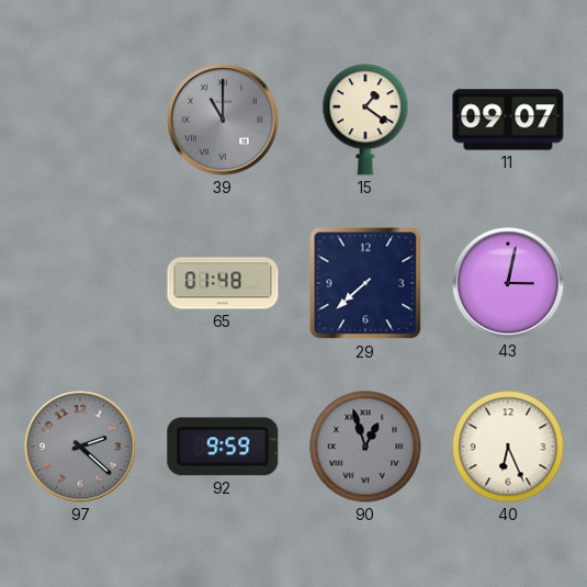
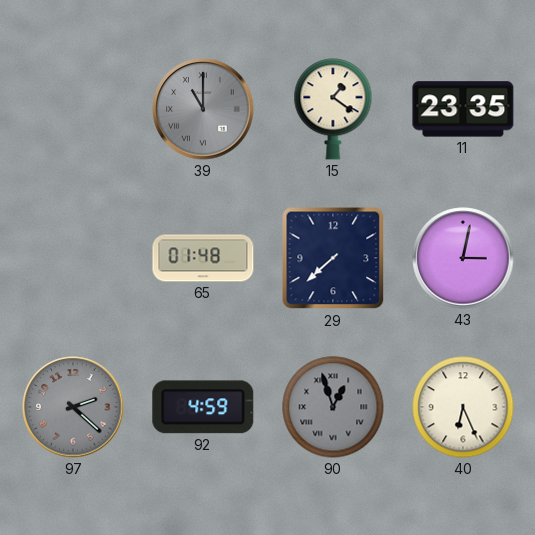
11: 09:07 -> 23:35 (463, 109)
92: 9:59 -> 4:59 (203, 407)
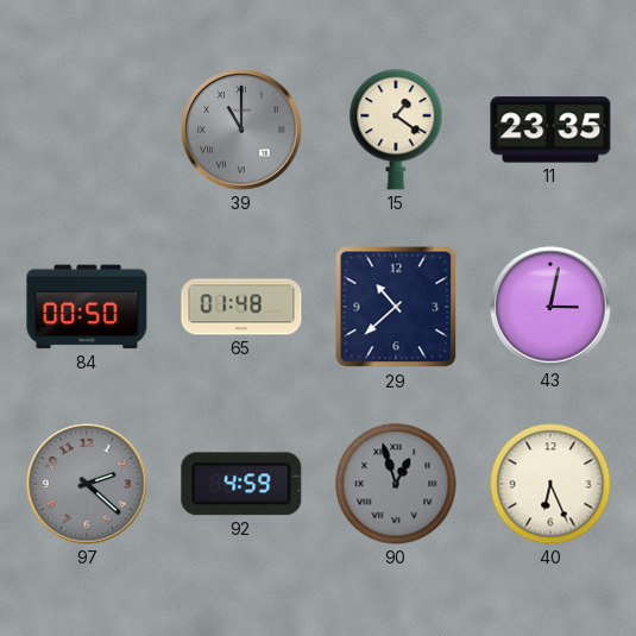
84: none -> 00:50 (87, 307)
29: 7:38 -> 10:38 (396, 307)
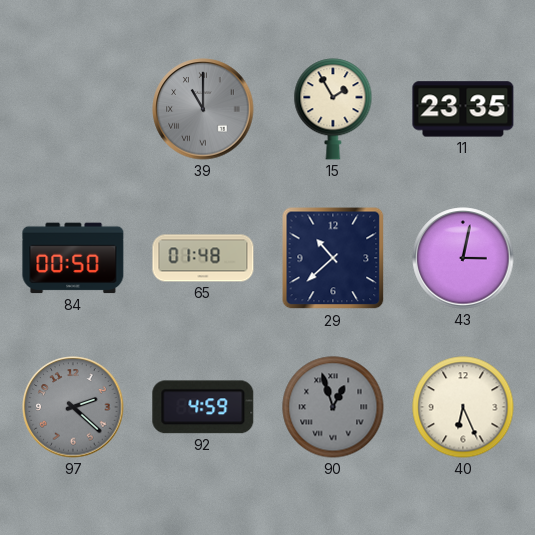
15: 1:21 -> 1:55 (333, 109)
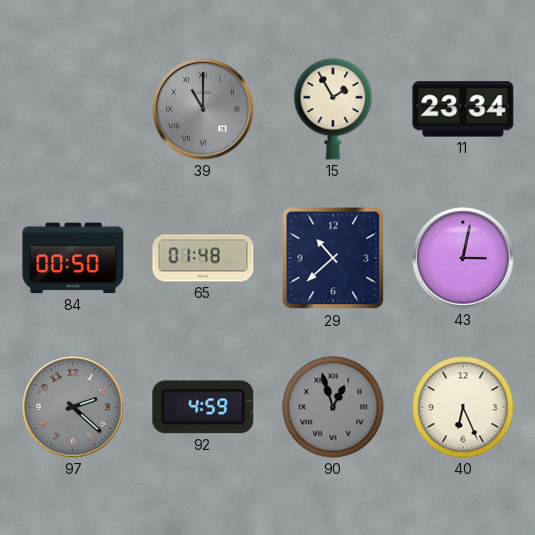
11: 23:35 -> 23:34 (463, 109)
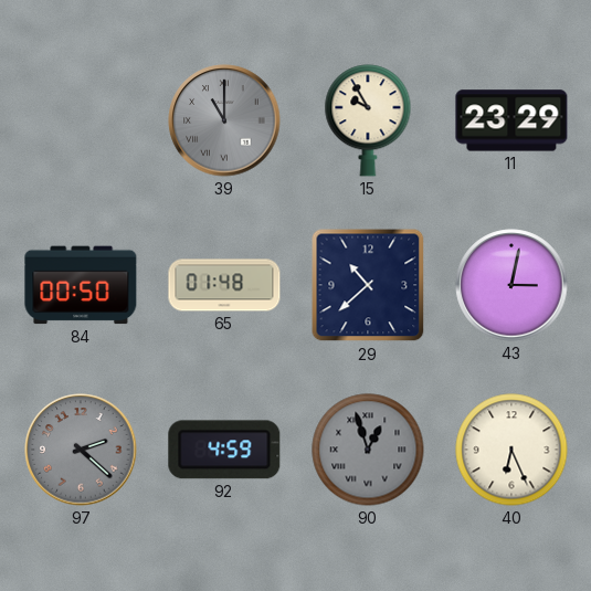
15: 1:55 -> 9:55 (368, 120)
11: 23:34 -> 23:29 (511, 120)
